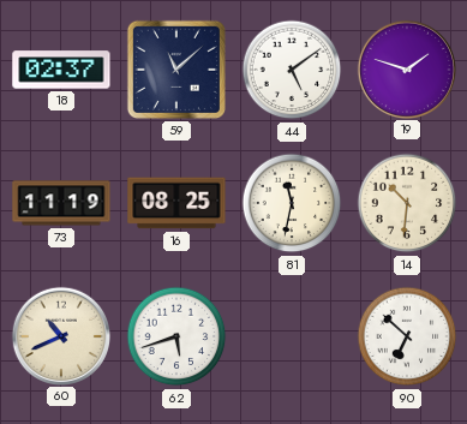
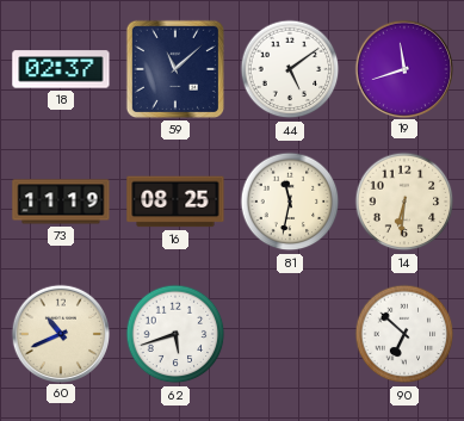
19: 1:48 -> 11:42 (403, 68)
14: 10:31 -> 6:31 (404, 202)
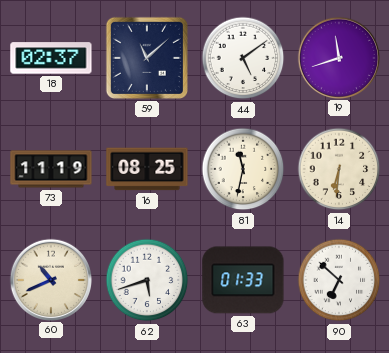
63: none -> 01:33 (243, 280)
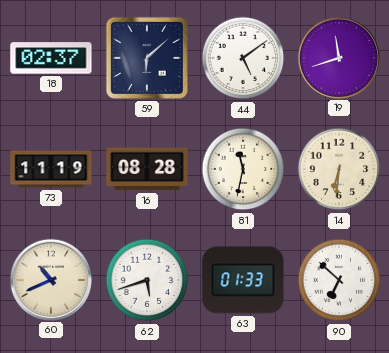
59: 11:08 -> 6:08 (147, 58)
16: 08:25 -> 08:28 (147, 169)
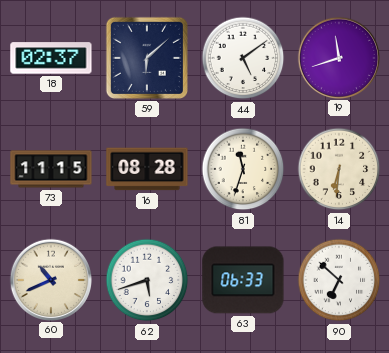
73: 11:19 -> 11:15 (51, 169)
81: 11:32 -> 11:33 (243, 169)
63: 01:33 -> 06:33 (243, 280)
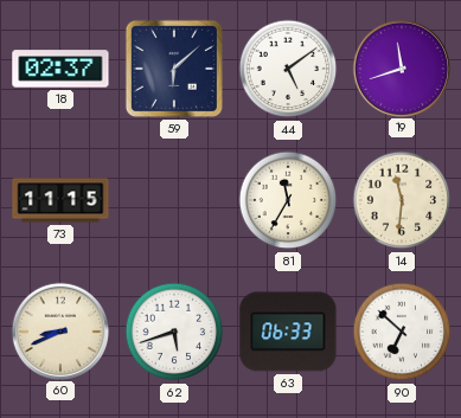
16: 08:28 -> none (147, 169)
81: 11:33 -> 11:35 (288, 200)
14: 6:31 -> 11:31 (402, 200)
60: 10:41 -> 8:41 (59, 330)
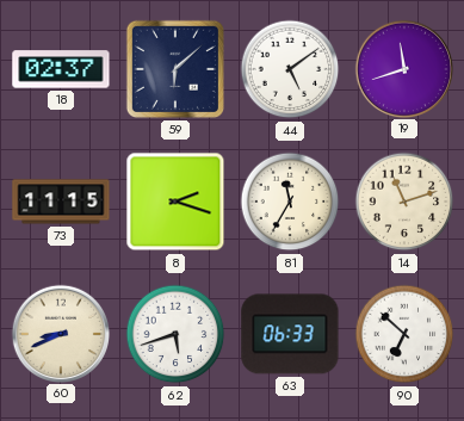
8: none -> 2:18 (175, 202)
14: 11:31 -> 11:12 (404, 202)
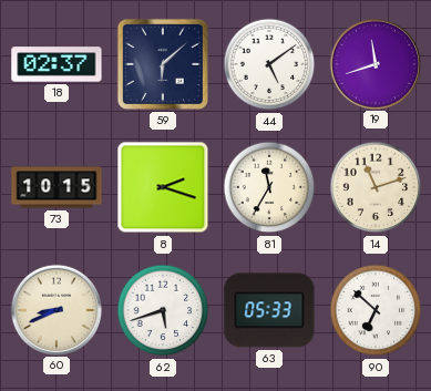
73: 11:15 -> 10:15 (57, 187)
63: 06:33 -> 05:33 (269, 310)
